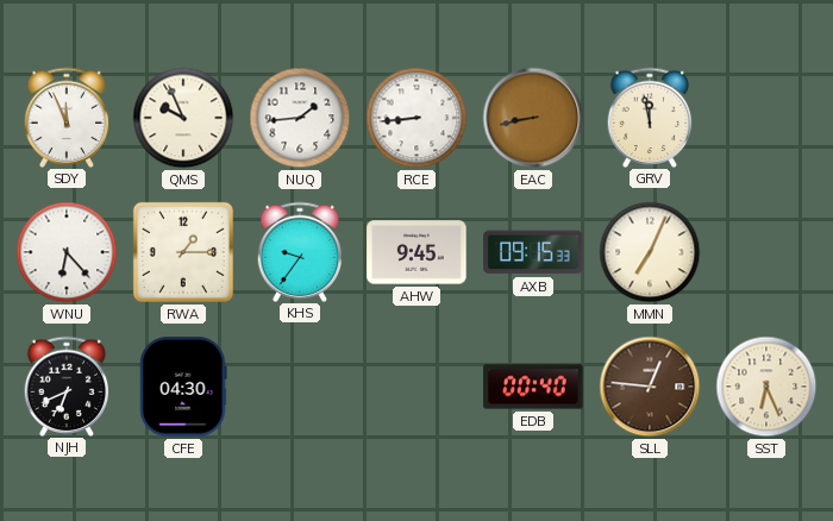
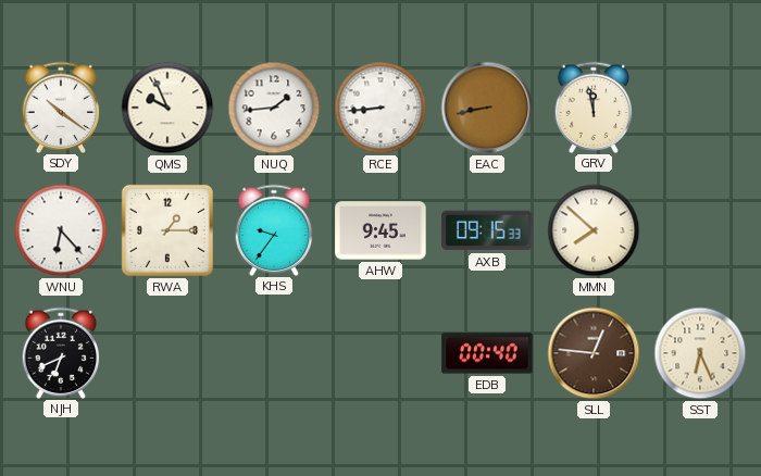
SDY: 11:56 -> 10:21 (61, 107)
MMN: 7:04 -> 7:52 (594, 230)
CFE: 04:30 -> none (183, 387)
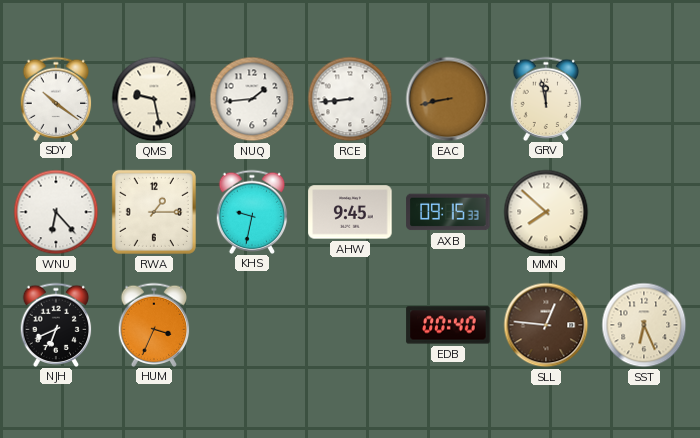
QMS: 9:56 -> 9:28 (154, 99)
KHS: 9:36 -> 9:32 (252, 211)
HUM: none -> 3:34 (154, 324)
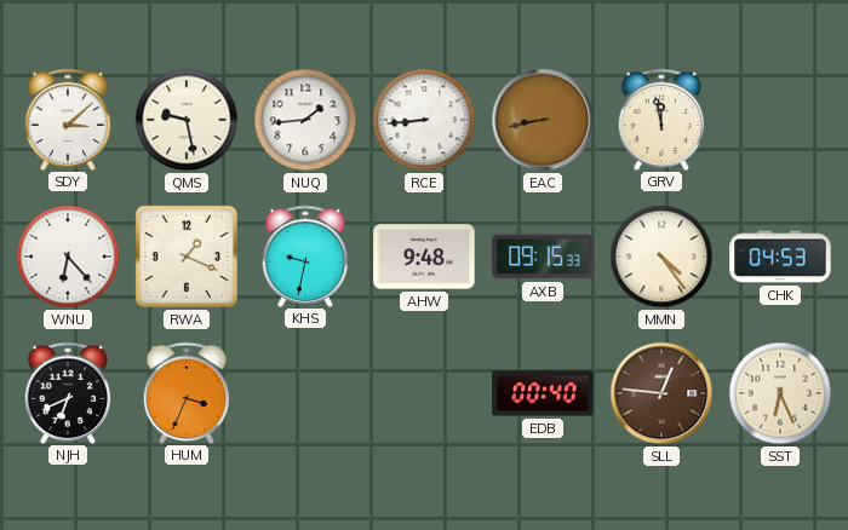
SDY: 10:21 -> 3:08 (68, 119)
RWA: 1:15 -> 1:19 (187, 257)
AHW: 9:45 -> 9:48 (424, 257)
MMN: 7:52 -> 4:24 (661, 257)
CHK: none -> 04:53 (780, 257)
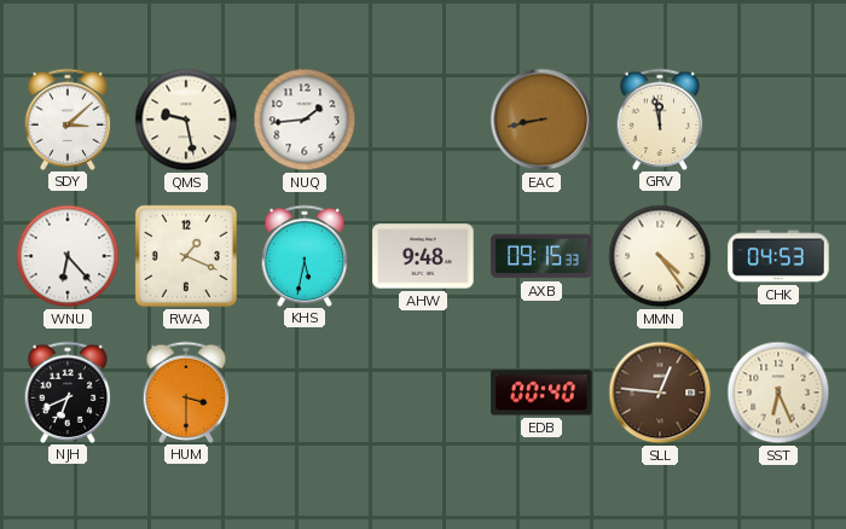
RCE: 8:44 -> none (424, 120)
KHS: 9:32 -> 5:32 (305, 255)
HUM: 3:34 -> 3:30 (186, 391)
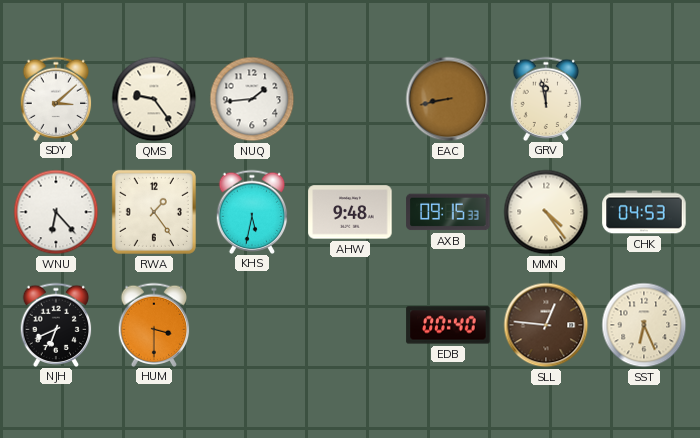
QMS: 9:28 -> 9:24 (154, 99)
RWA: 1:19 -> 1:24 (154, 212)
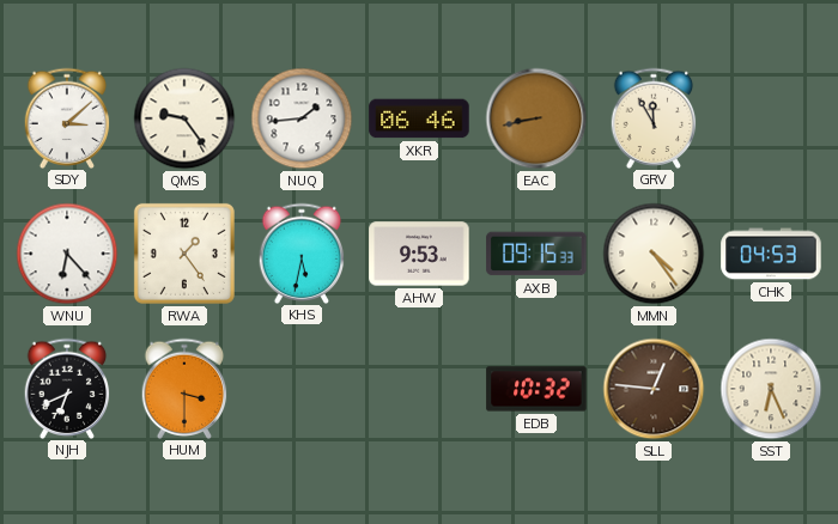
XKR: none -> 06:46 (419, 118)
GRV: 11:58 -> 11:55 (654, 117)
AHW: 9:48 -> 9:53 (419, 254)
EDB: 00:40 -> 10:32 (536, 389)
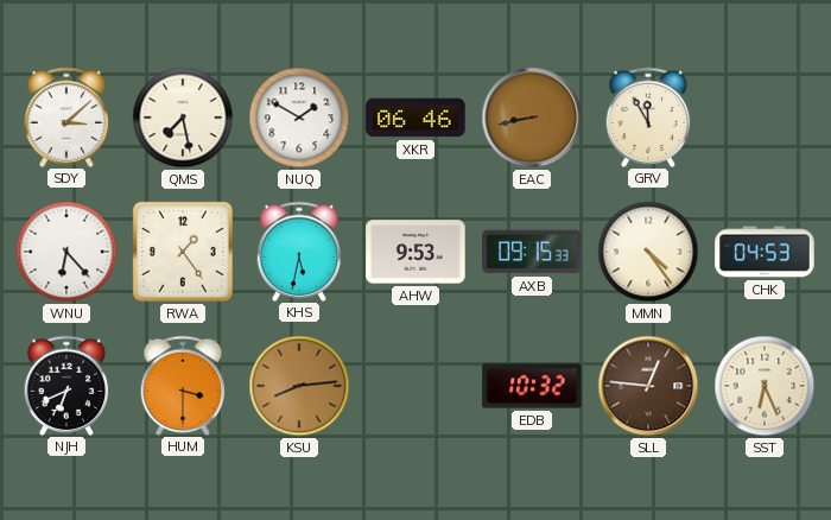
QMS: 9:24 -> 7:28 (183, 118)
NUQ: 1:44 -> 1:50 (299, 118)
KSU: none -> 8:14 (299, 386)
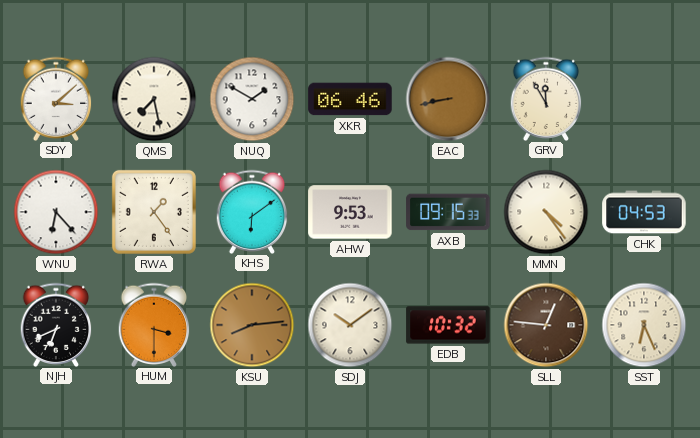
KHS: 5:32 -> 6:09 (252, 211)
SDJ: none -> 10:09 (350, 325)
